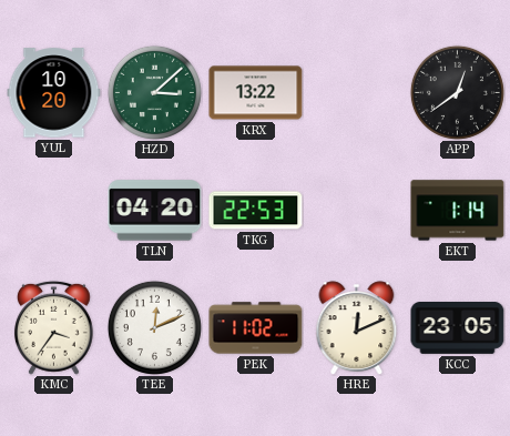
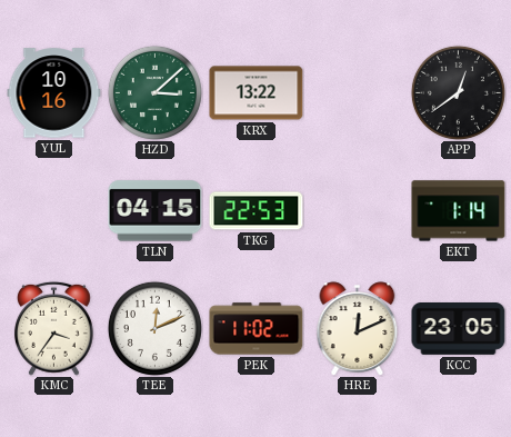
YUL: 10:20 -> 10:16 (54, 93)
TLN: 04:20 -> 04:15 (156, 211)
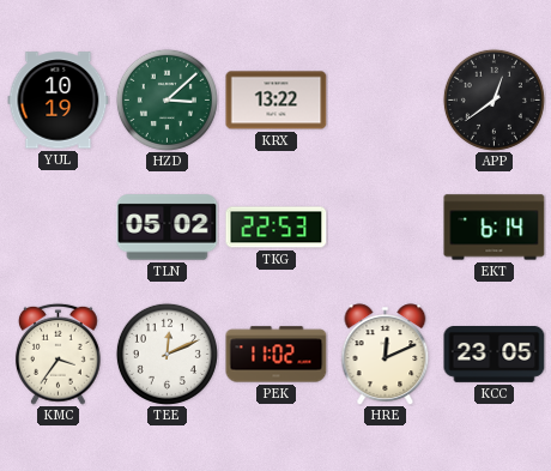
YUL: 10:16 -> 10:19 (59, 101)
TLN: 04:15 -> 05:02 (168, 228)
EKT: 1:14 -> 6:14 (495, 228)
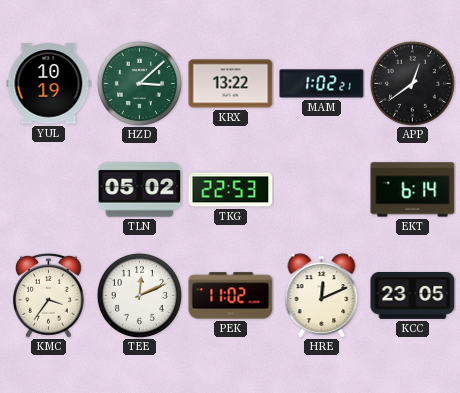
MAM: none -> 1:02 (322, 84)
